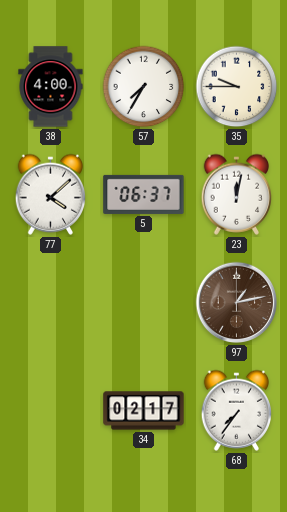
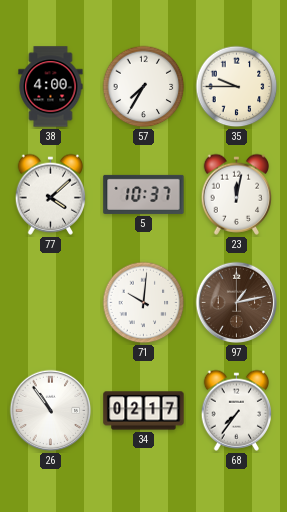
5: 06:37 -> 10:37 (144, 194)
71: none -> 10:01 (144, 303)
26: none -> 10:54 (51, 411)
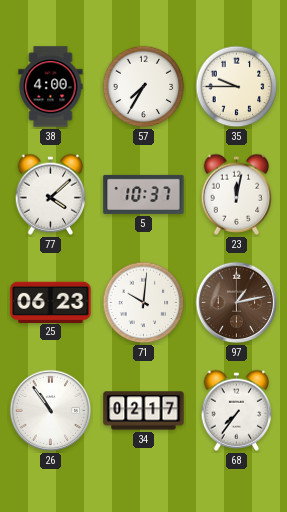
25: none -> 06:23 (51, 302)
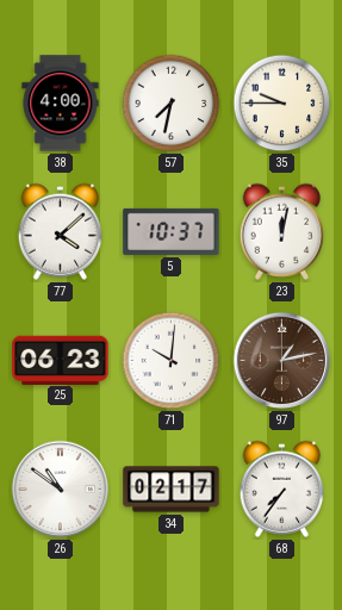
57: 7:35 -> 7:32 (172, 104)
26: 10:54 -> 10:51 (61, 490)
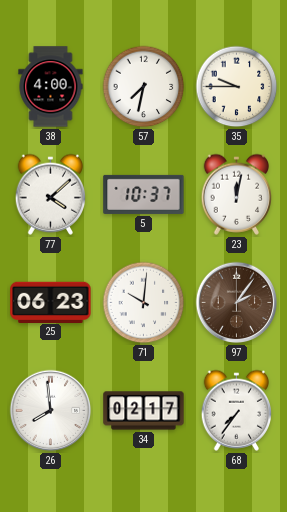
97: 1:13 -> 2:06 (237, 303)
26: 10:51 -> 7:59 (51, 411)
